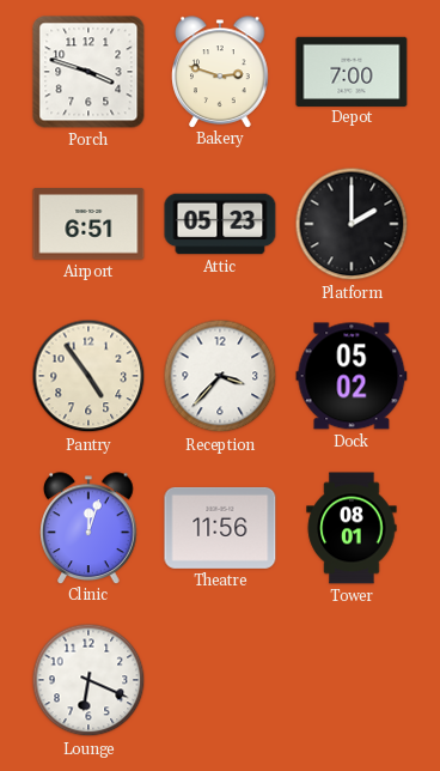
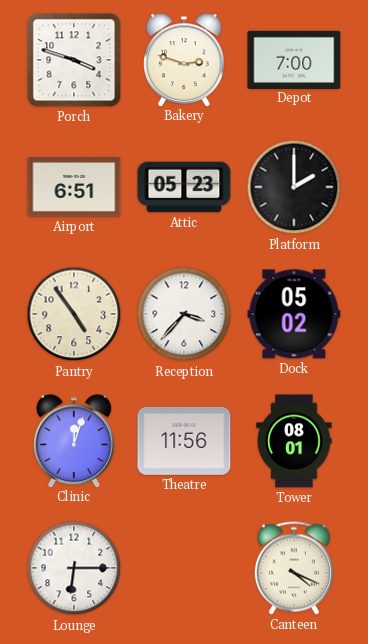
Lounge: 6:19 -> 6:15 (74, 568)
Canteen: none -> 4:19 (294, 568)
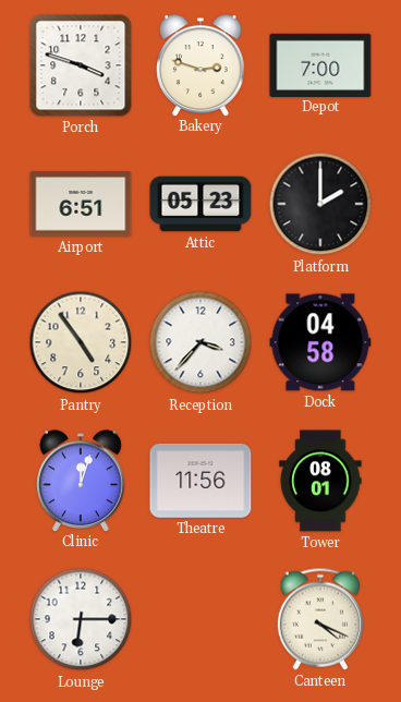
Dock: 05:02 -> 04:58 (320, 342)
